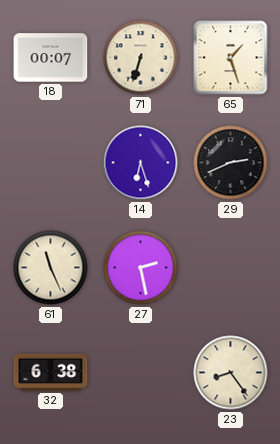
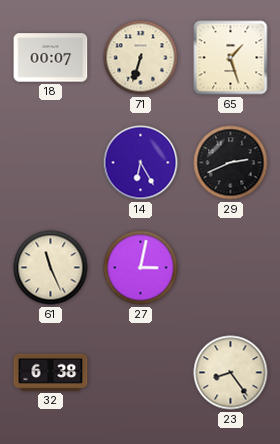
14: 6:27 -> 6:25 (141, 163)
27: 2:28 -> 3:02 (141, 268)
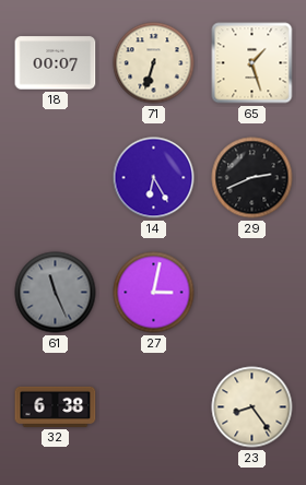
61 dial: cream -> grey (56, 293)
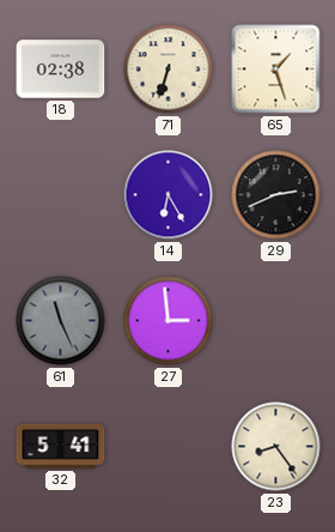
18: 00:07 -> 02:38 (61, 69)
27: 3:02 -> 2:59 (169, 321)
32: 6:38 -> 5:41 (61, 446)
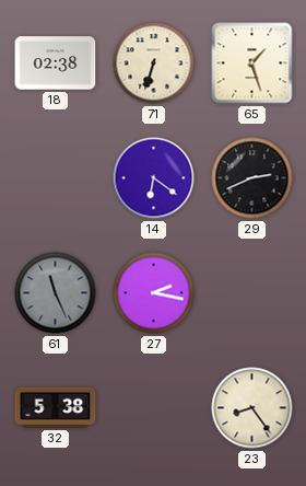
14: 6:25 -> 6:21 (154, 178)
27: 2:59 -> 2:17 (154, 293)
32: 5:41 -> 5:38 (56, 407)
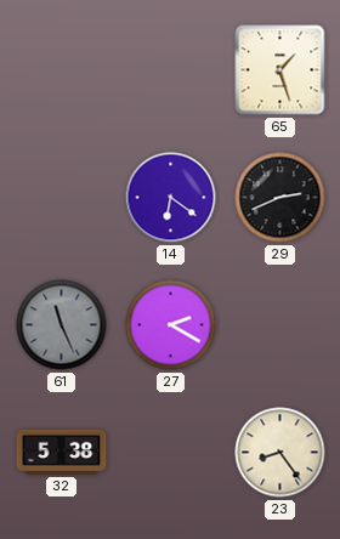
18: 02:38 -> none (56, 63)
71: 6:33 -> none (154, 63)
27: 2:17 -> 2:20 (171, 325)
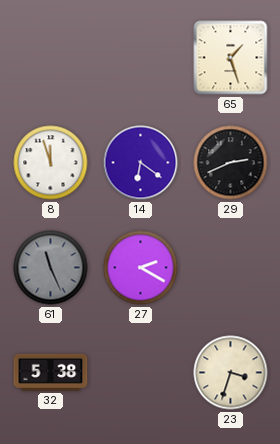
8: none -> 11:57 (51, 163)
23: 8:24 -> 3:33 (231, 373)
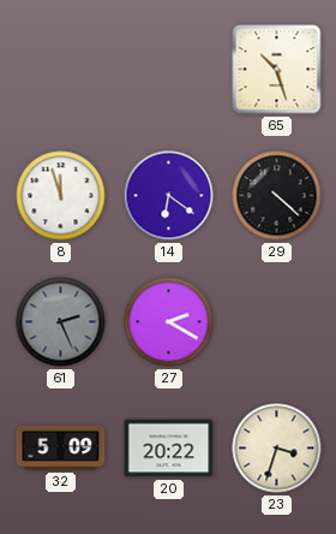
65: 1:27 -> 10:27 (277, 70)
29: 2:41 -> 4:22 (277, 196)
61: 11:26 -> 2:26 (61, 322)
32: 5:38 -> 5:09 (61, 447)
20: none -> 20:22 (169, 449)
